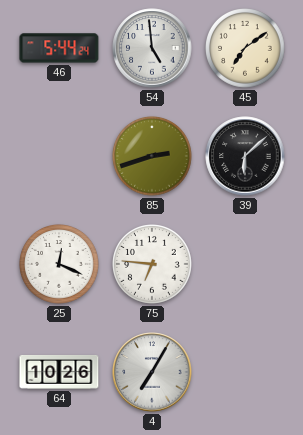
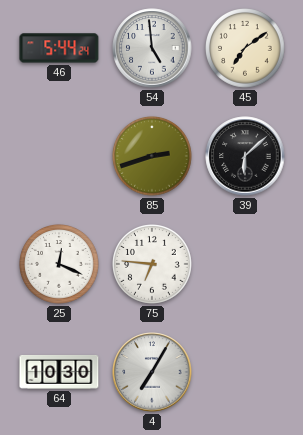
64: 10:26 -> 10:30 (59, 372)
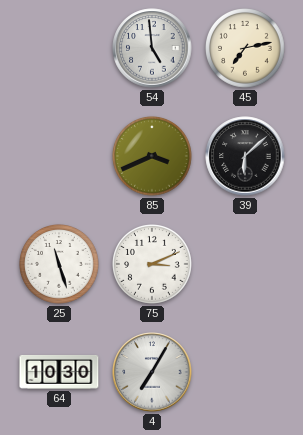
46: 5:44 -> none (59, 48)
45: 7:09 -> 7:13 (246, 49)
85: 2:42 -> 3:41 (153, 157)
25: 12:19 -> 11:27 (60, 265)
75: 6:46 -> 3:11 (153, 265)
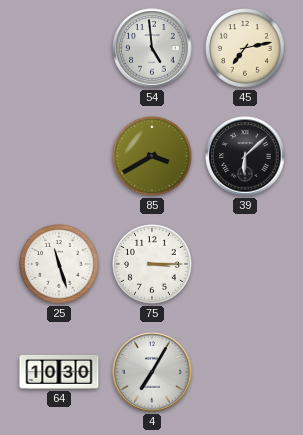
85: 3:41 -> 3:40 (153, 157)
75: 3:11 -> 3:15 (153, 265)
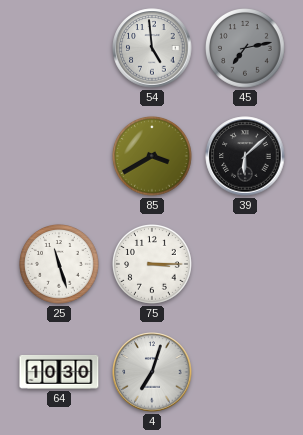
45 dial: cream -> grey (246, 49)
4: 7:05 -> 7:03 (152, 372)
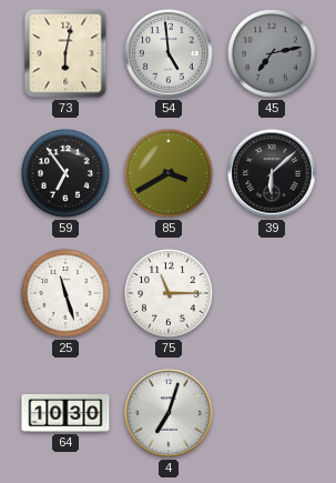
73: none -> 6:02 (65, 53)
59: none -> 6:54 (67, 174)
75: 3:15 -> 11:15 (170, 294)
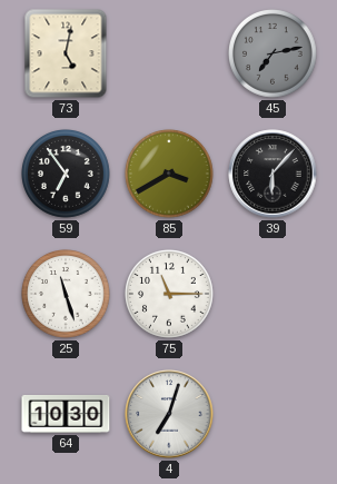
73: 6:02 -> 5:02 (66, 53)
54: 4:59 -> none (169, 53)
39: 6:08 -> 6:07 (272, 174)
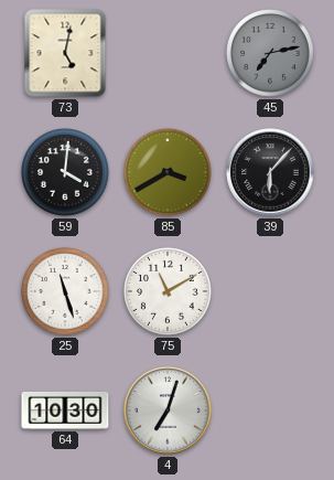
59: 6:54 -> 4:01 (66, 173)
75: 11:15 -> 11:10 (169, 292)
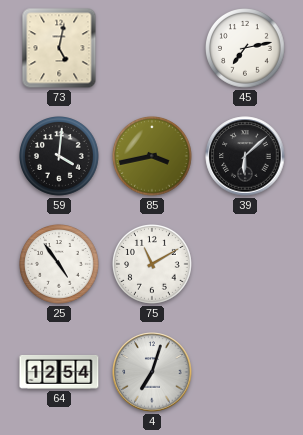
45 dial: grey -> white (246, 49)
85: 3:40 -> 3:43 (153, 157)
39: 6:07 -> 6:08 (245, 156)
25: 11:27 -> 4:54 (60, 265)
64: 10:30 -> 12:54 (59, 372)
